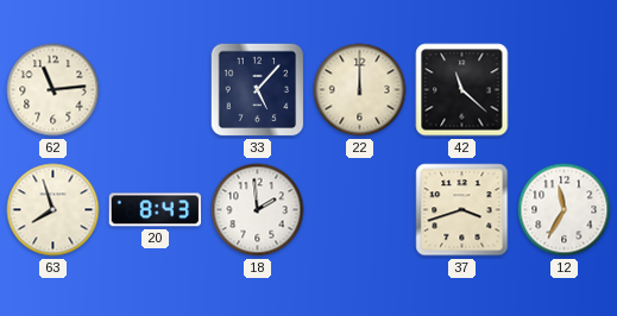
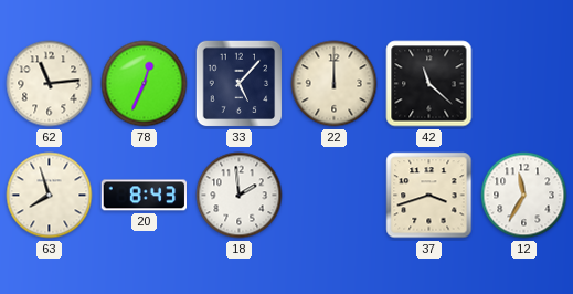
78: none -> 12:34 (145, 84)
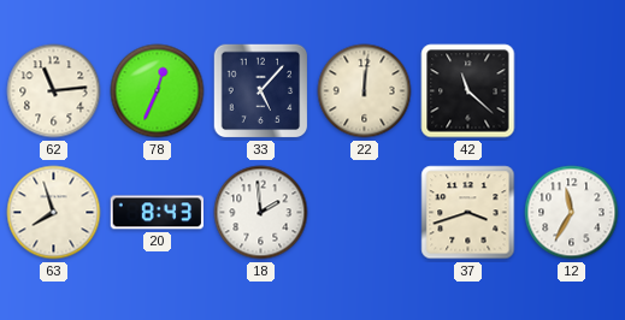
22: 12:00 -> 12:01 (365, 91)
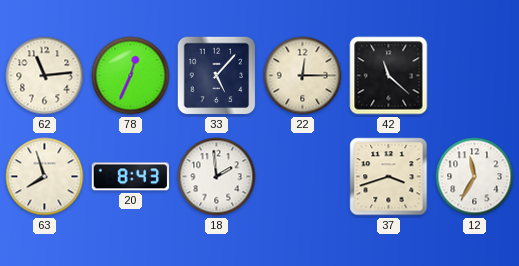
22: 12:01 -> 12:15 (303, 76)
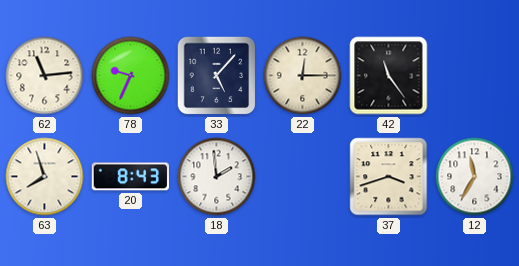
78: 12:34 -> 9:34 (131, 76)
42: 11:22 -> 11:24 (389, 76)
